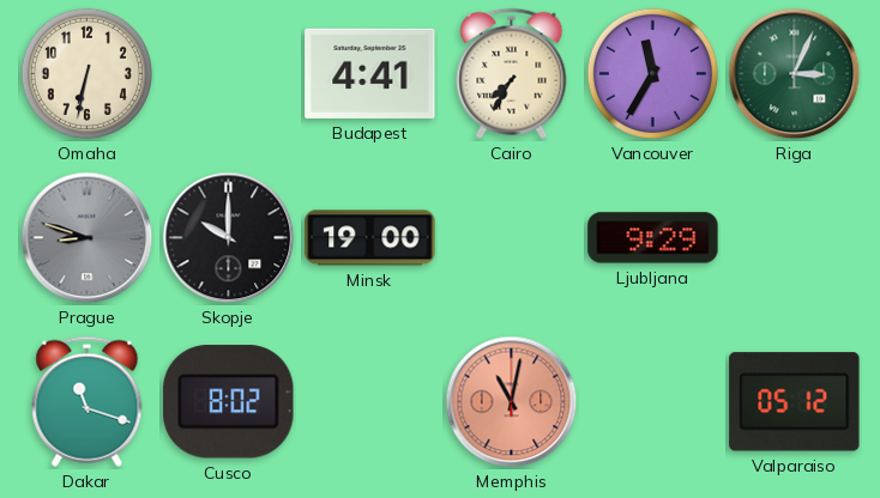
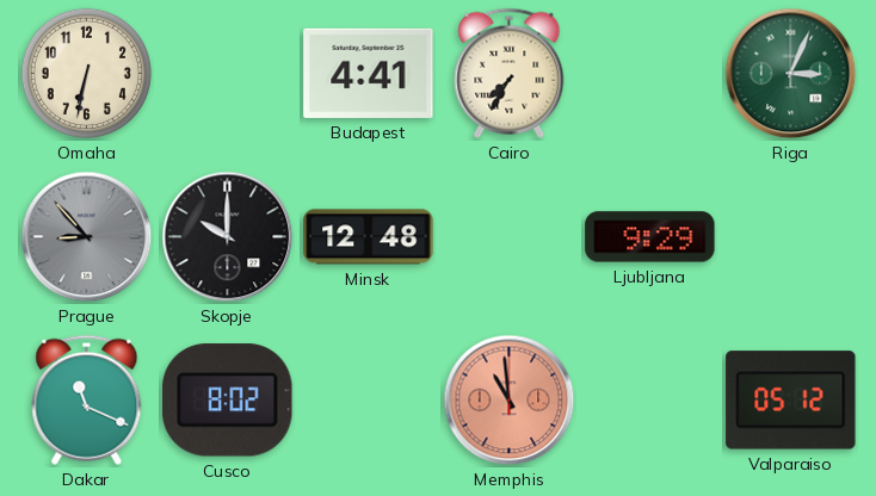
Vancouver: 11:35 -> none (652, 73)
Prague: 8:48 -> 8:53 (87, 237)
Minsk: 19:00 -> 12:48 (369, 237)
Dakar: 11:18 -> 11:19 (87, 399)
Memphis: 11:02 -> 10:59 (510, 401)
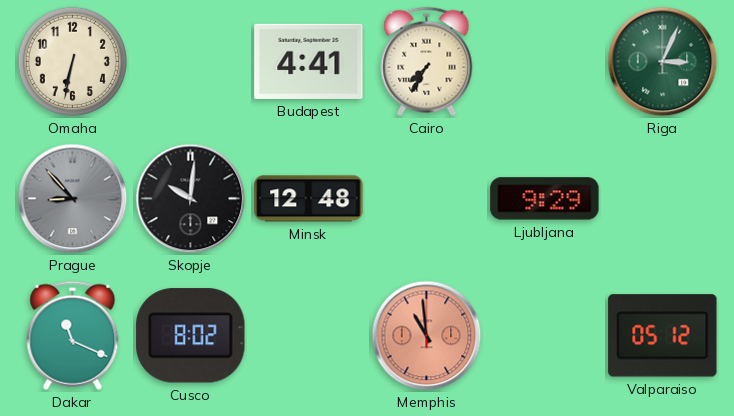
Skopje: 10:00 -> 10:01 (191, 199)
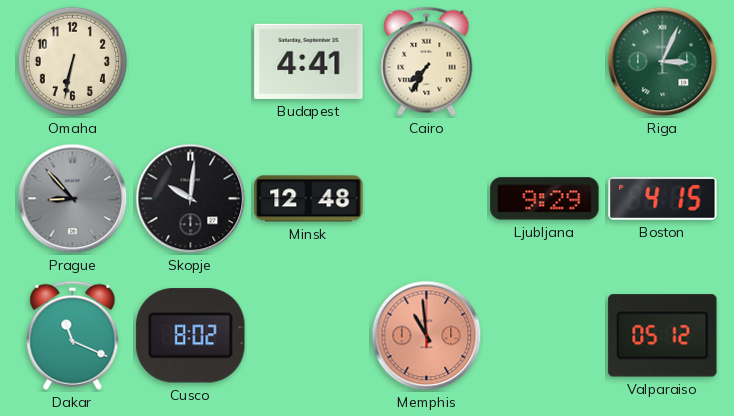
Boston: none -> 4:15 (663, 198)
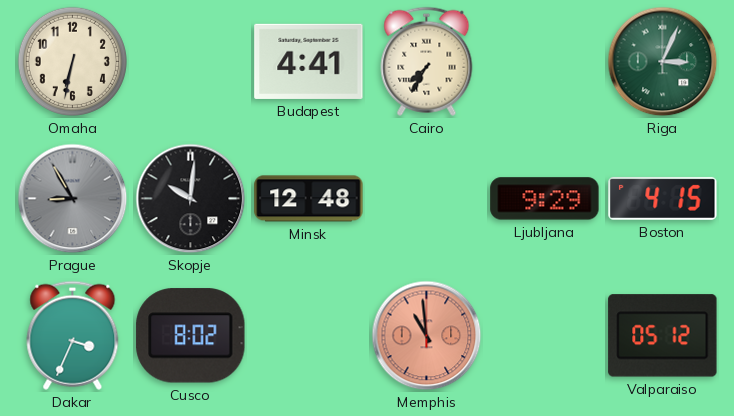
Prague: 8:53 -> 8:55 (73, 199)
Dakar: 11:19 -> 3:34 (73, 335)
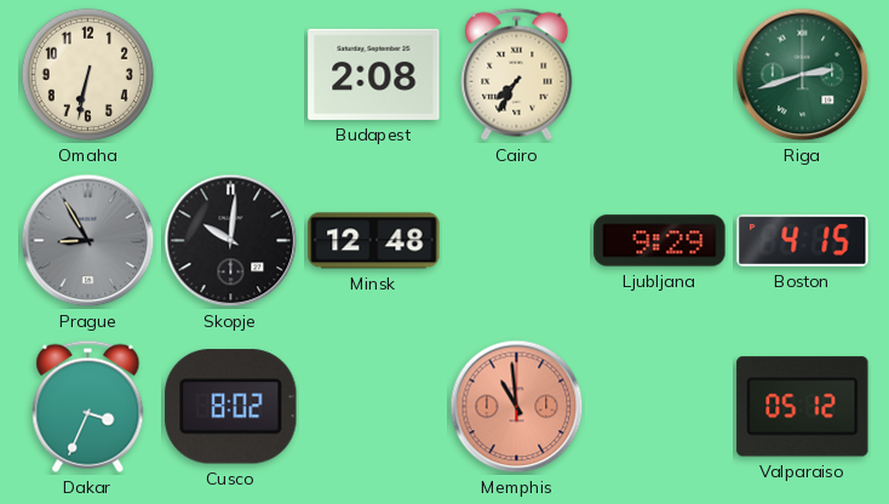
Budapest: 4:41 -> 2:08 (374, 74)
Riga: 3:04 -> 2:42 (803, 75)
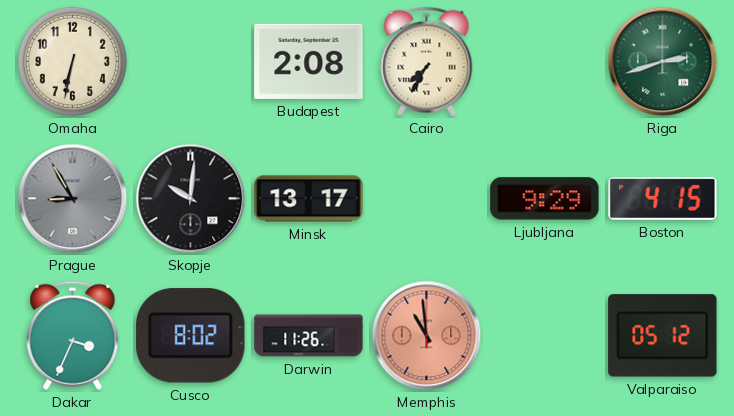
Minsk: 12:48 -> 13:17 (309, 199)
Darwin: none -> 11:26 (309, 336)
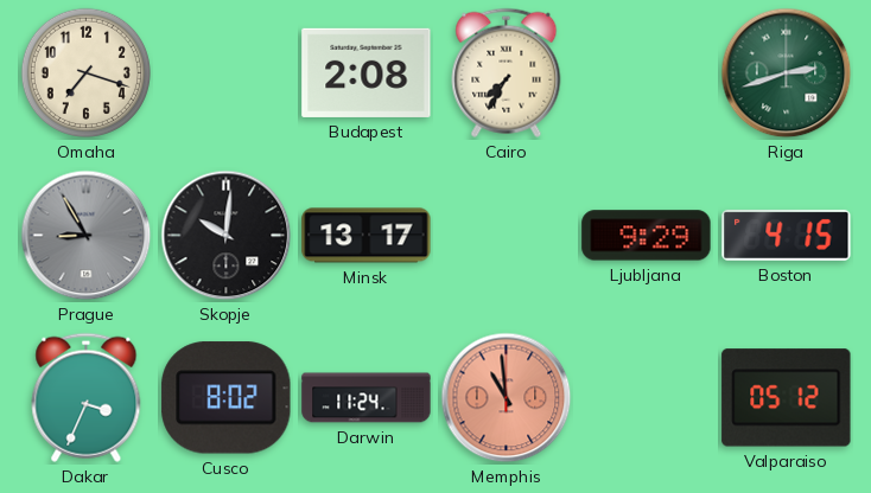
Omaha: 6:32 -> 7:18 (85, 72)
Darwin: 11:26 -> 11:24 (367, 398)
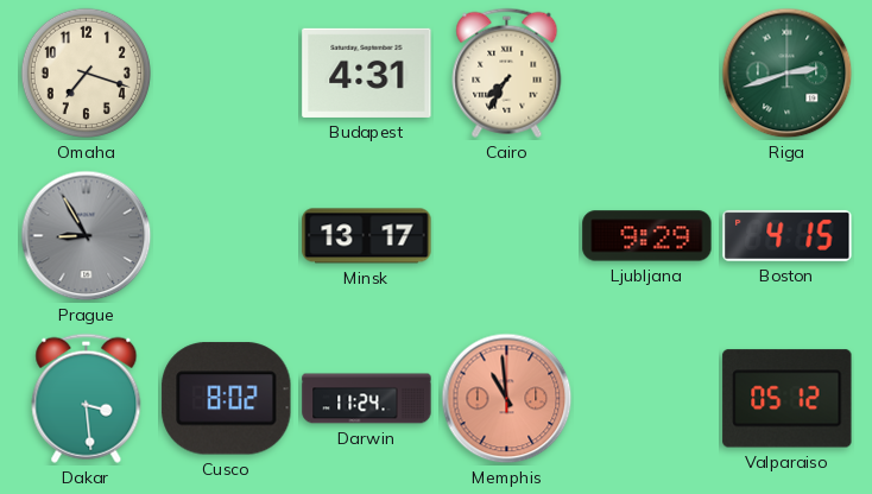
Budapest: 2:08 -> 4:31 (367, 72)
Skopje: 10:01 -> none (227, 236)
Dakar: 3:34 -> 3:29 (87, 398)
